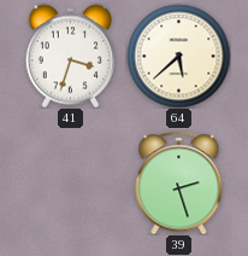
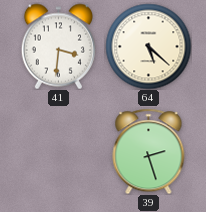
41: 3:33 -> 3:31 (58, 46)
64: 5:38 -> 5:22 (148, 46)
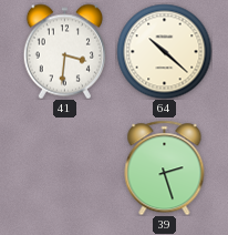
64: 5:22 -> 10:22 (164, 51)
